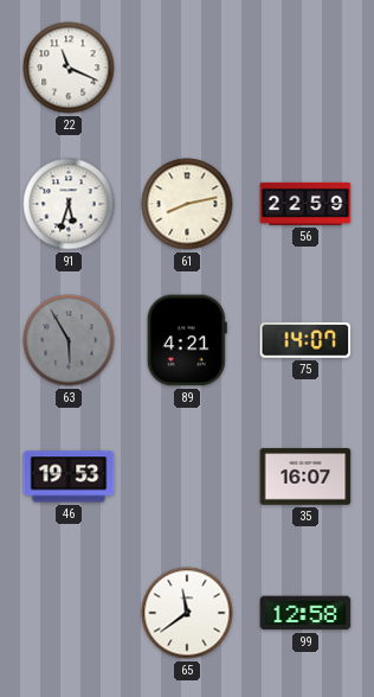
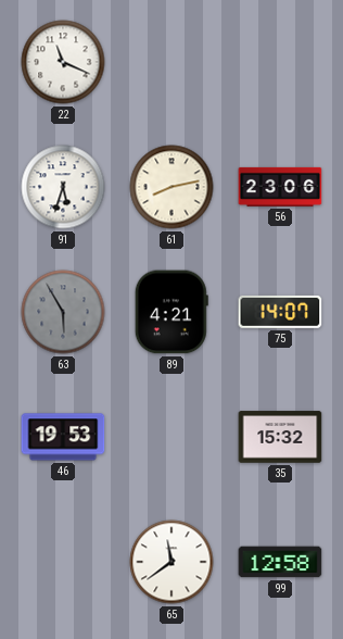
56: 22:59 -> 23:06 (280, 187)
35: 16:07 -> 15:32 (280, 437)
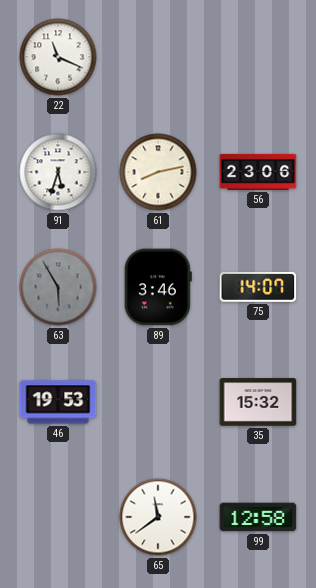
89: 4:21 -> 3:46 (158, 287)
